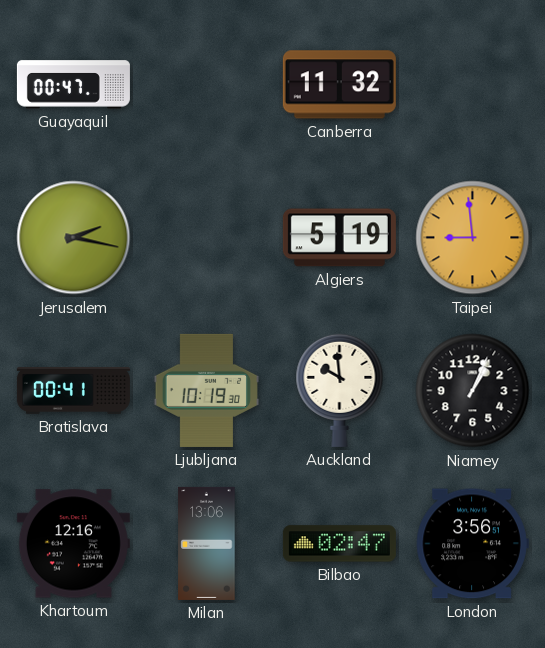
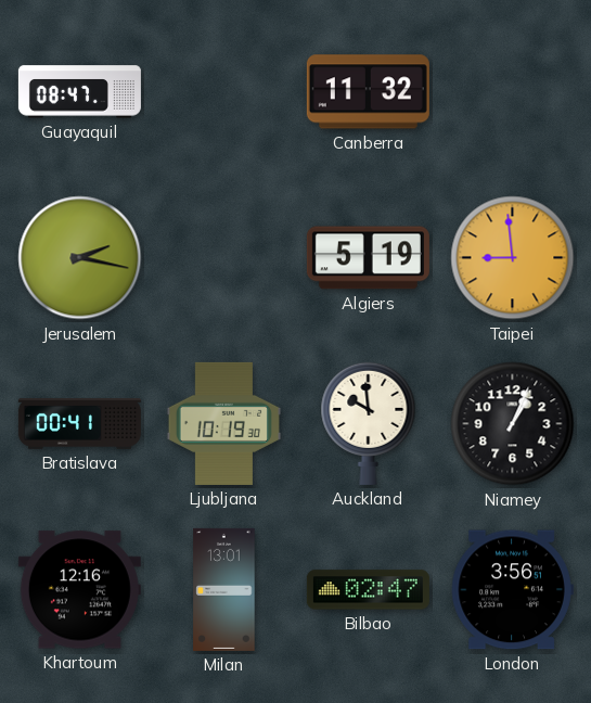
Guayaquil: 00:47 -> 08:47 (79, 92)
Milan: 13:06 -> 13:01 (224, 589)
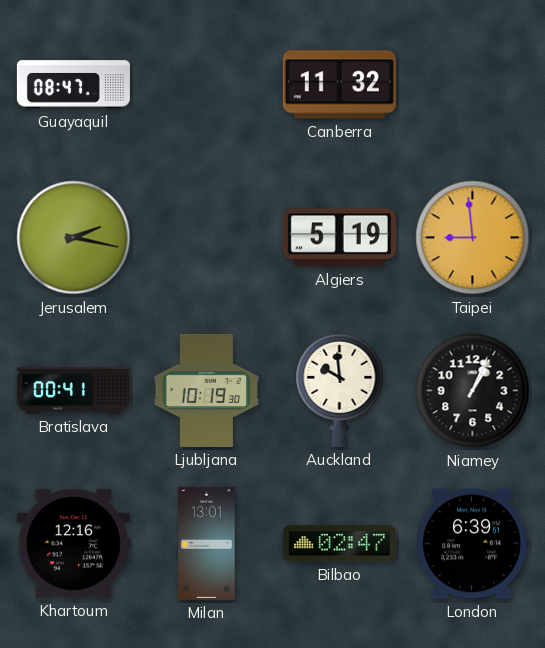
London: 3:56 -> 6:39 (472, 544)
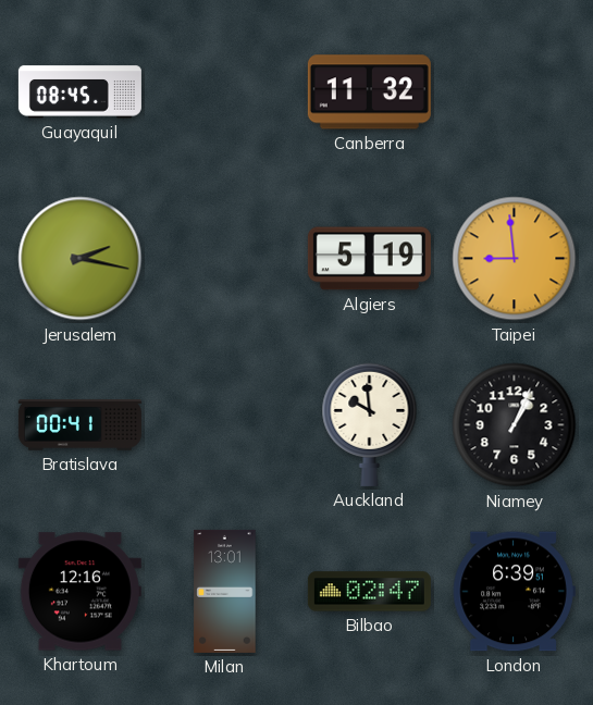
Guayaquil: 08:47 -> 08:45 (79, 92)
Ljubljana: 10:19 -> none (206, 390)
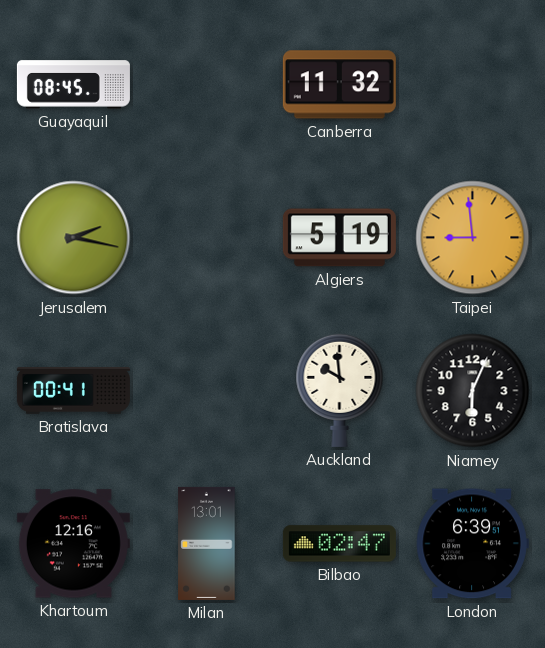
Niamey: 1:04 -> 6:04 (473, 391)
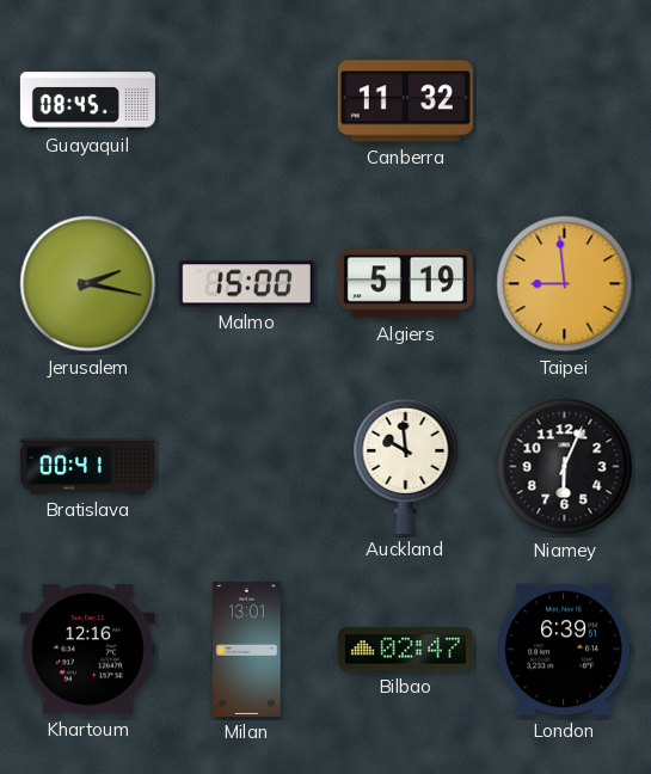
Malmo: none -> 15:00 (246, 284)
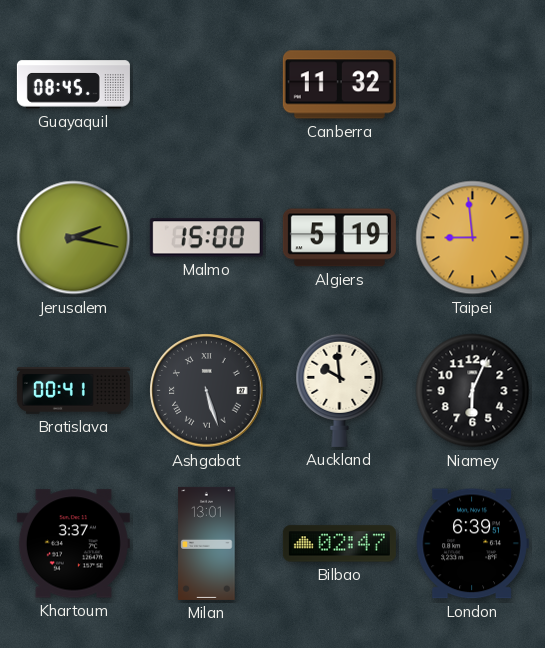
Ashgabat: none -> 5:27 (207, 391)
Khartoum: 12:16 -> 3:37 (73, 544)
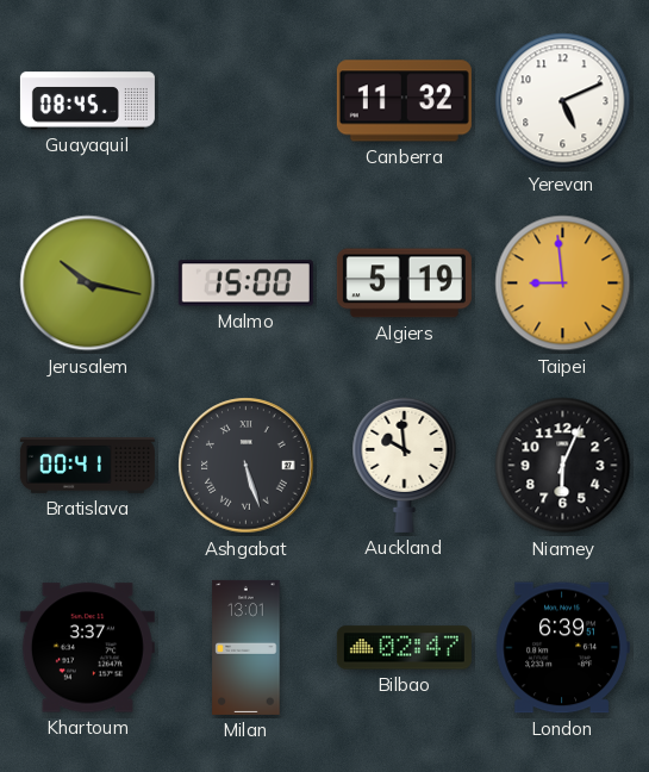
Yerevan: none -> 5:11 (563, 101)
Jerusalem: 2:17 -> 10:17 (88, 284)
